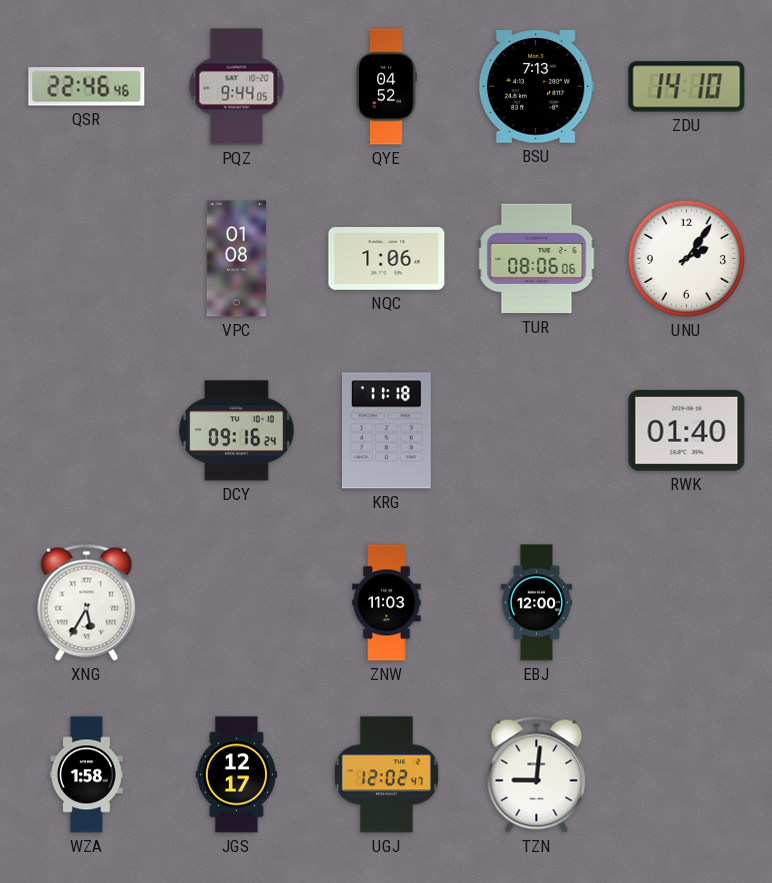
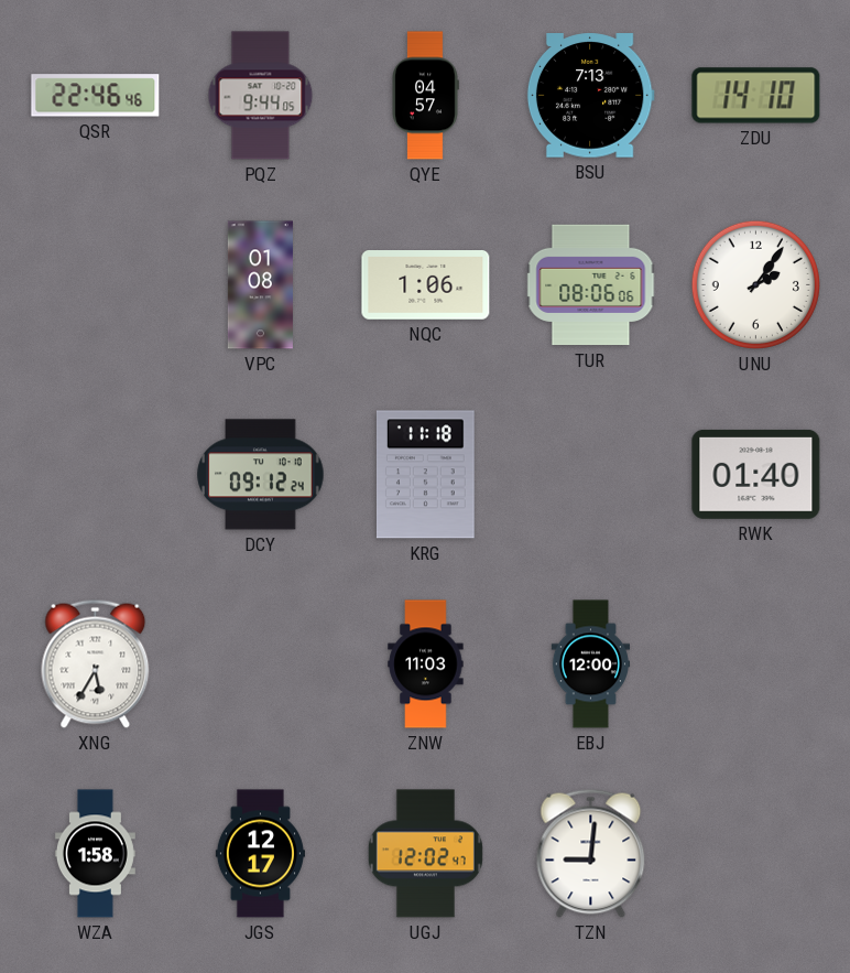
QYE: 04:52 -> 04:57 (425, 96)
DCY: 09:16 -> 09:12 (261, 475)
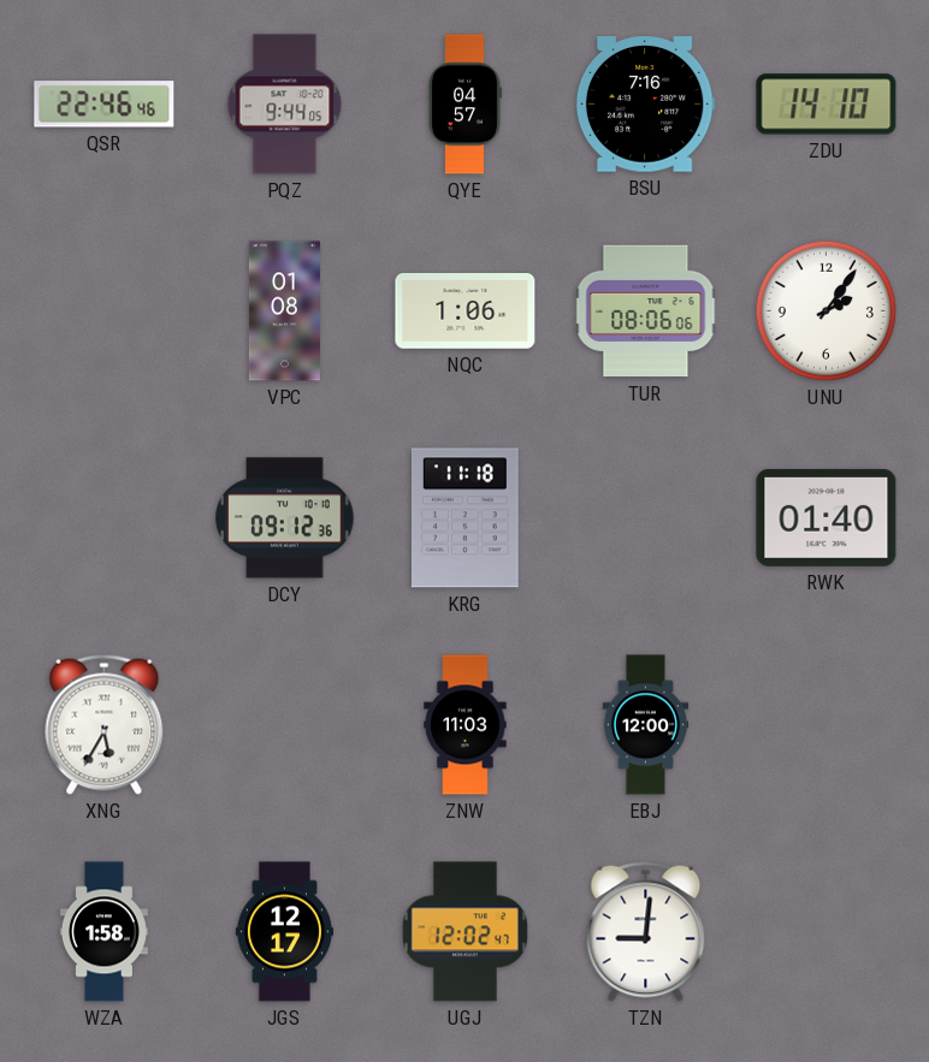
BSU: 7:13 -> 7:16 (645, 105)
DCY: 09:12:24 -> 09:12:36 (285, 518)
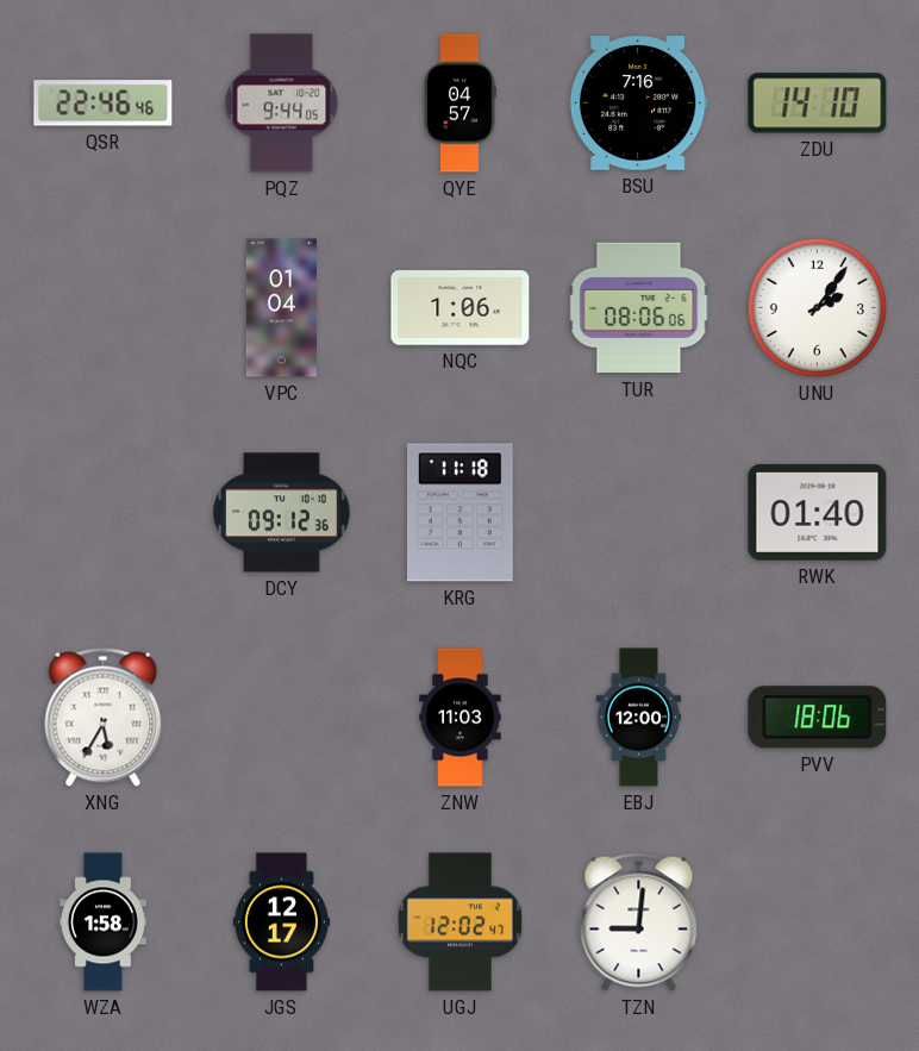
VPC: 01:08 -> 01:04 (281, 308)
PVV: none -> 18:06 (818, 718)
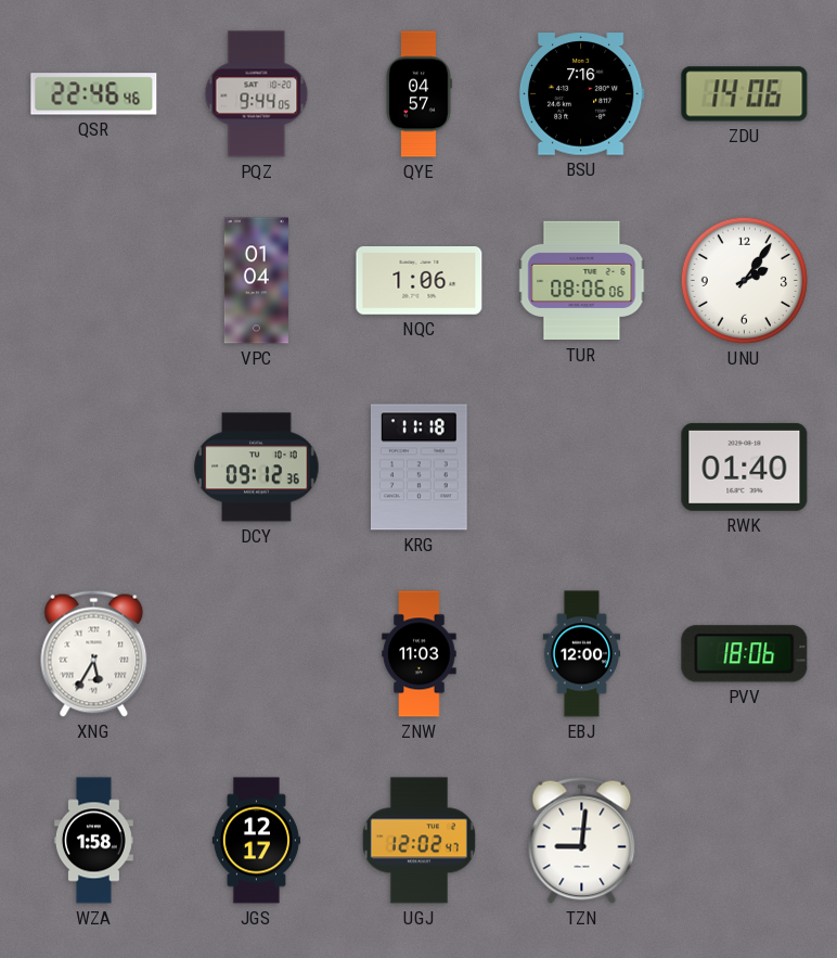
ZDU: 14:10 -> 14:06 (745, 94)
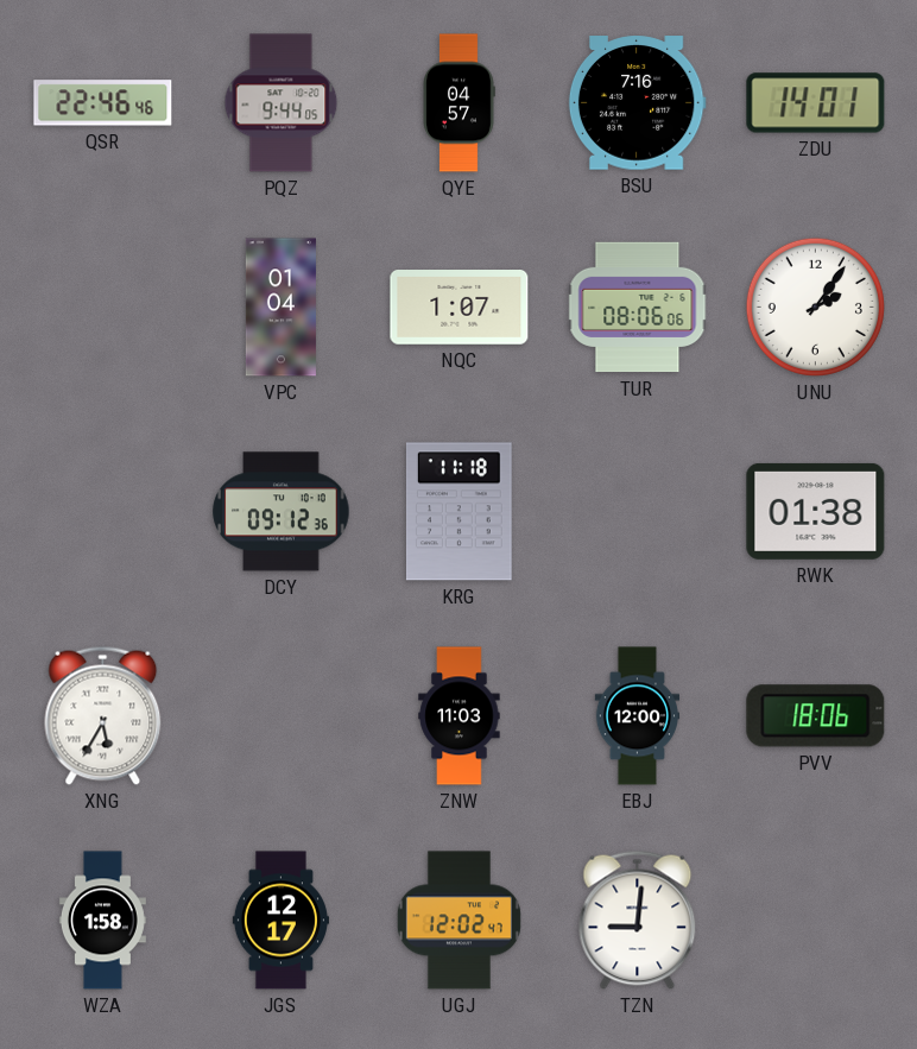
ZDU: 14:06 -> 14:01 (816, 103)
NQC: 1:06 -> 1:07 (460, 308)
RWK: 01:40 -> 01:38 (816, 511)
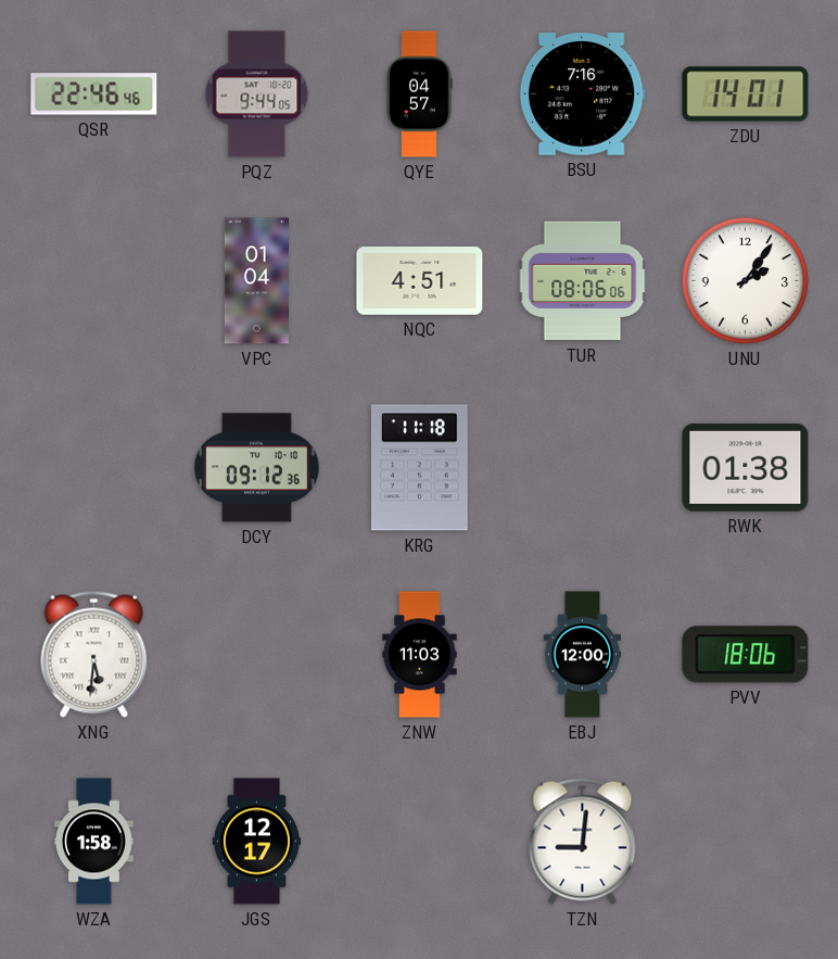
NQC: 1:07 -> 4:51 (420, 281)
XNG: 5:35 -> 5:31 (94, 654)
UGJ: 12:02 -> none (458, 921)
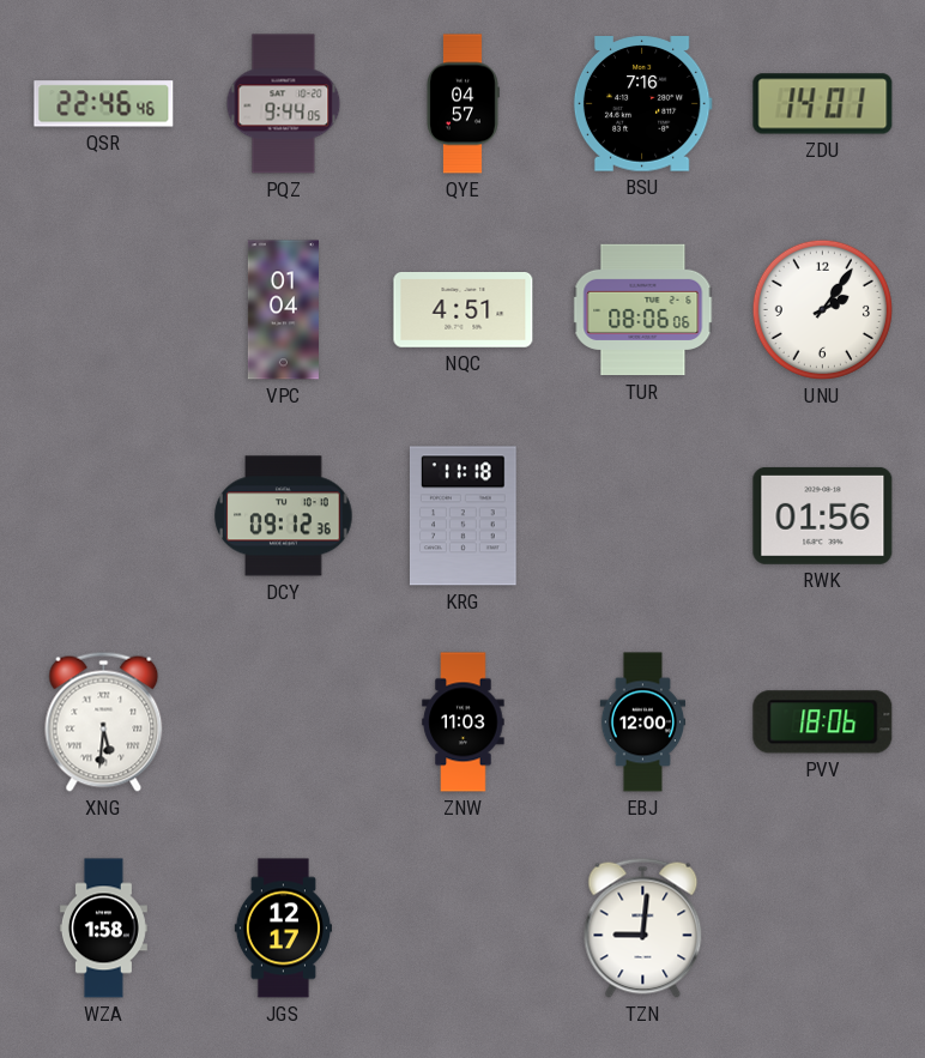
RWK: 01:38 -> 01:56 (823, 515)
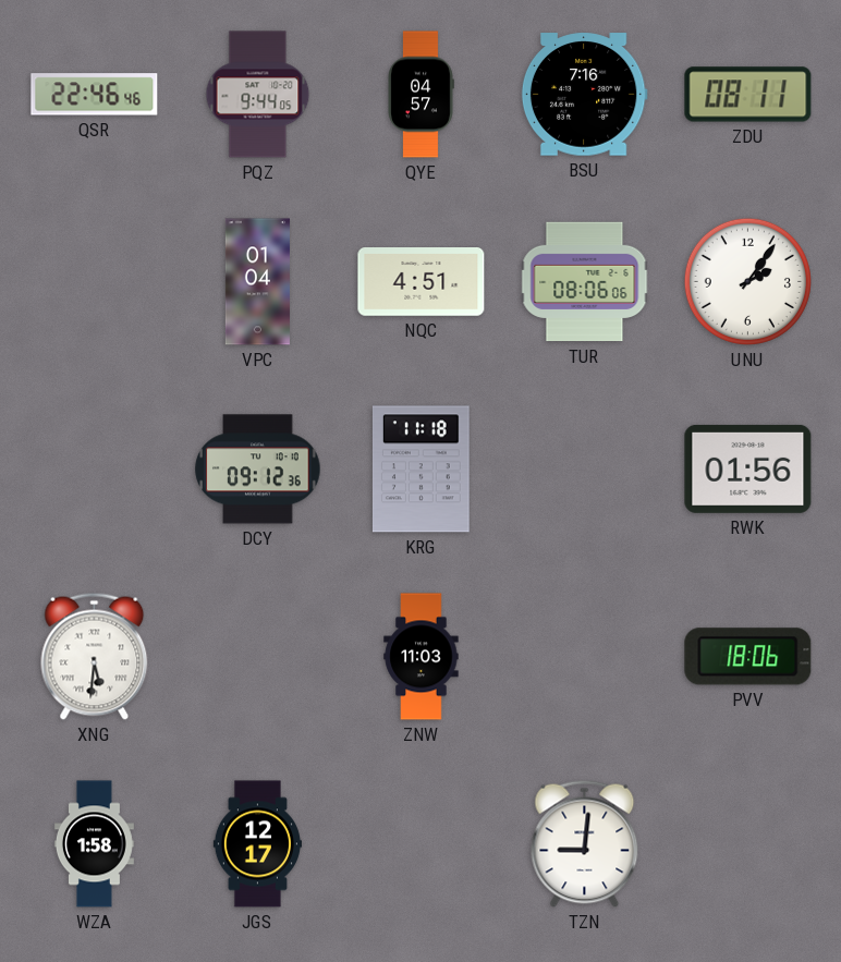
ZDU: 14:01 -> 08:11 (748, 95)
EBJ: 12:00 -> none (643, 723)
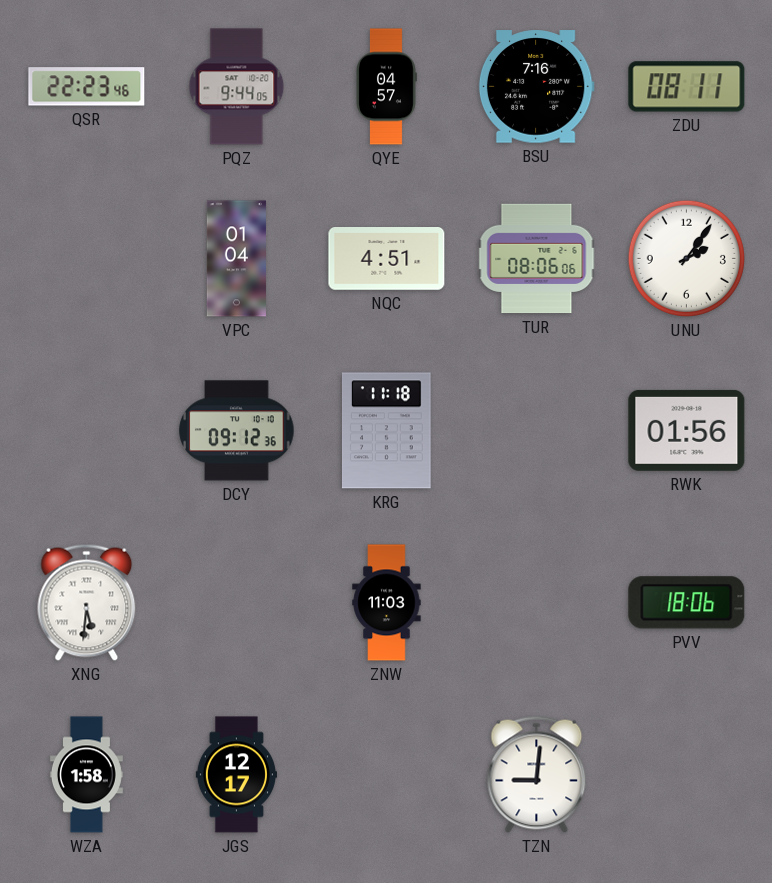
QSR: 22:46 -> 22:23 (87, 87)
